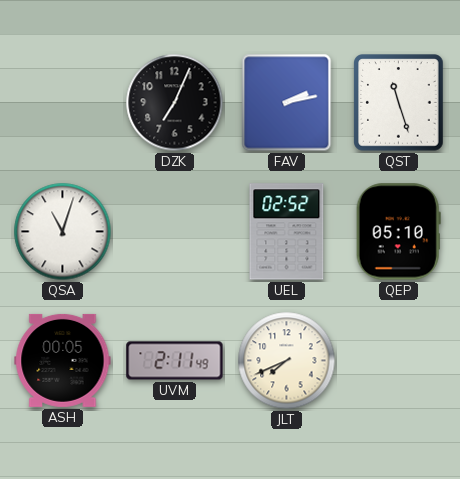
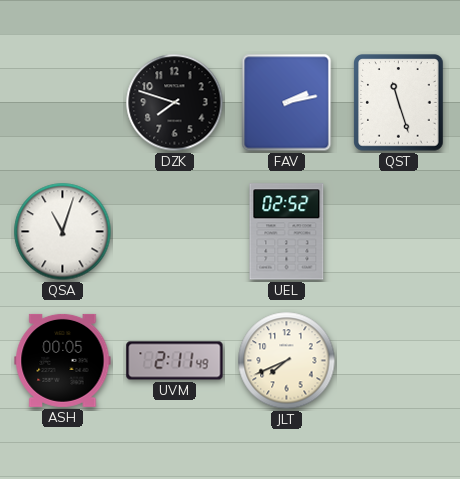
DZK: 7:04 -> 7:48 (175, 103)
QEP: 05:10 -> none (398, 232)
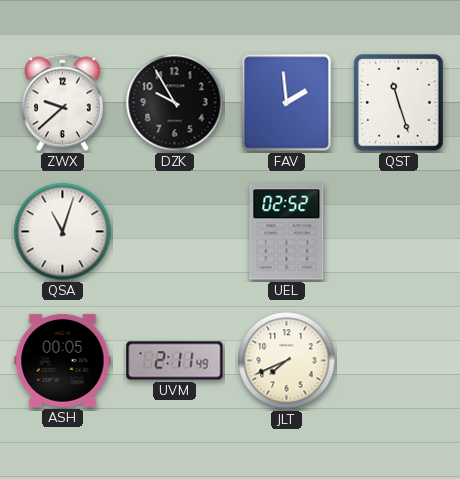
ZWX: none -> 9:38 (62, 103)
DZK: 7:48 -> 9:55 (175, 103)
FAV: 2:13 -> 1:59 (287, 103)
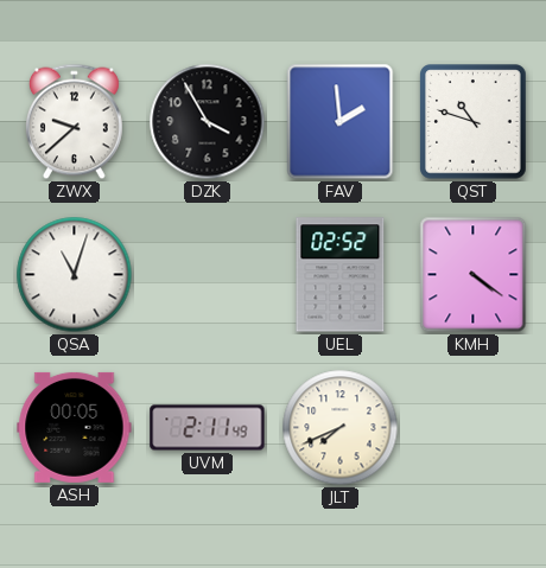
DZK: 9:55 -> 3:55 (208, 122)
QST: 11:27 -> 10:48 (474, 122)
KMH: none -> 4:21 (474, 275)
